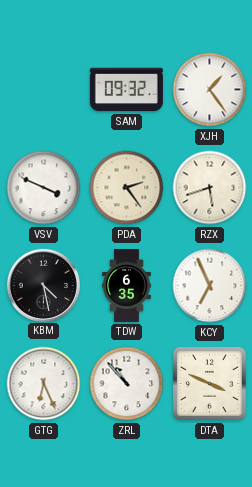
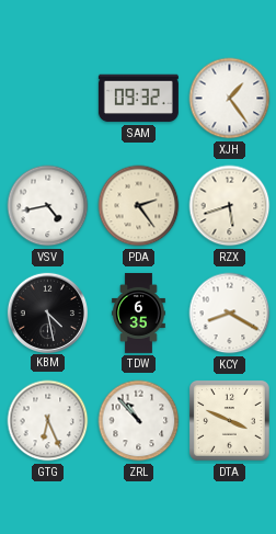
VSV: 3:49 -> 4:43 (48, 206)
KCY: 6:56 -> 8:20 (230, 314)
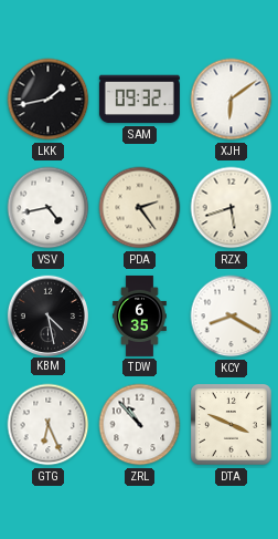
LKK: none -> 1:43 (49, 100)
XJH: 1:24 -> 6:09 (232, 100)
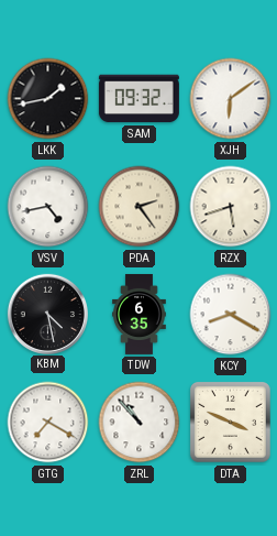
GTG: 6:26 -> 7:20 (48, 423)
